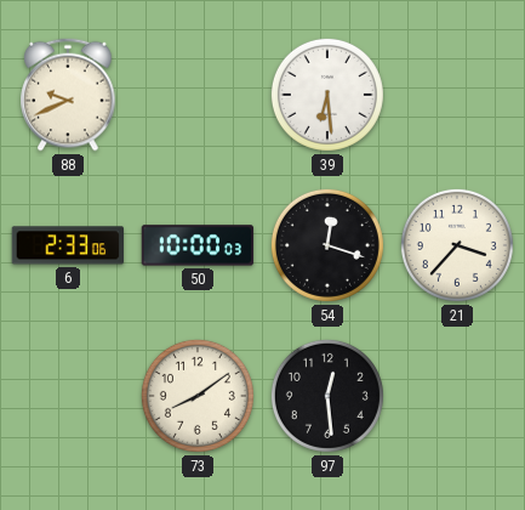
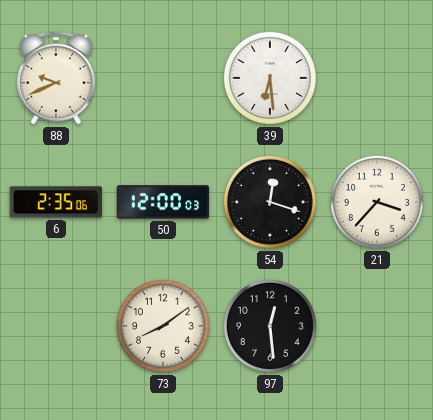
6: 2:33 -> 2:35 (55, 202)
50: 10:00 -> 12:00 (163, 202)
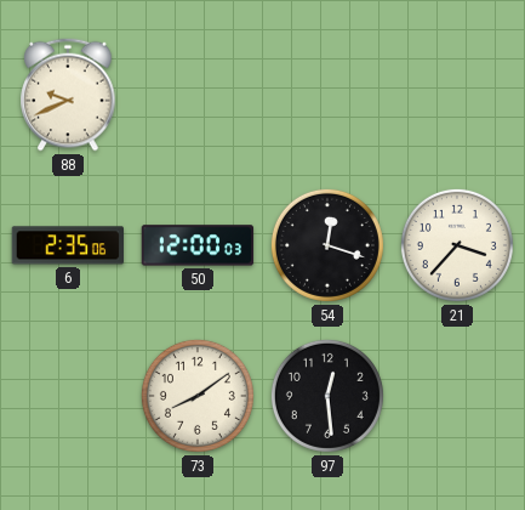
39: 6:29 -> none (270, 78)
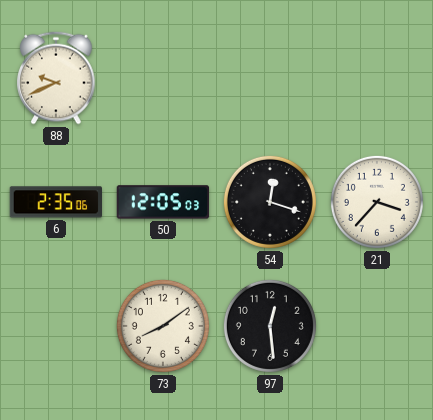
50: 12:00 -> 12:05 (163, 202)
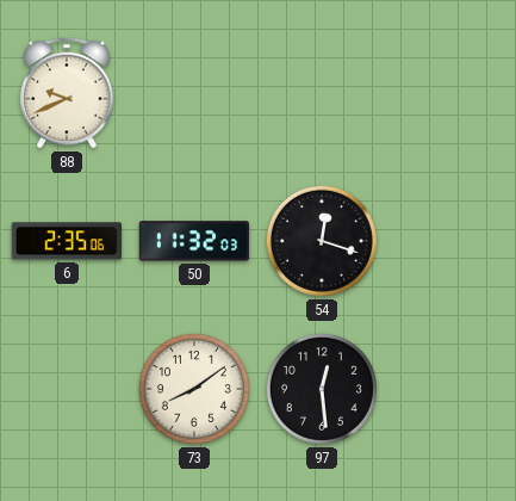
50: 12:05 -> 11:32 (194, 241)
21: 3:37 -> none (377, 202)
